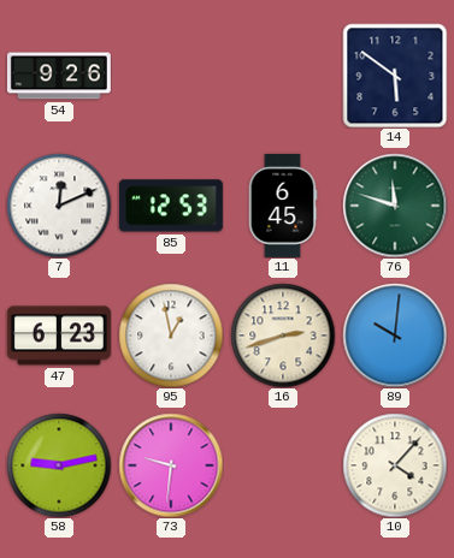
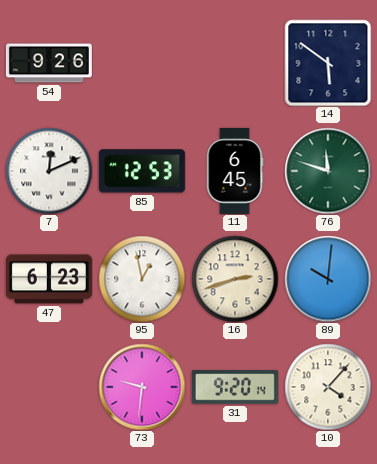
58: 9:13 -> none (59, 465)
31: none -> 9:20 (235, 387)
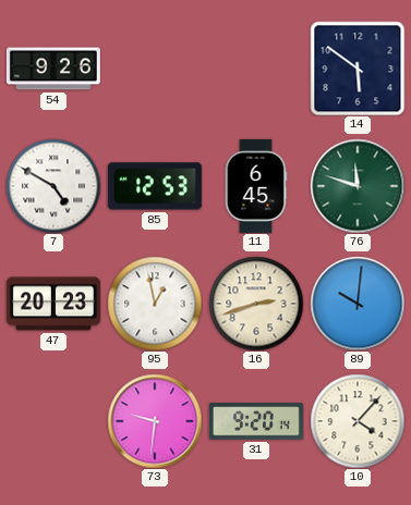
7: 12:11 -> 4:50 (53, 186)
47: 6:23 -> 20:23 (53, 304)
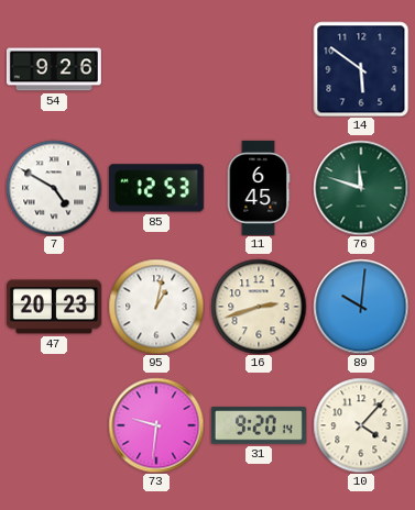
95: 12:58 -> 1:02 (156, 307)
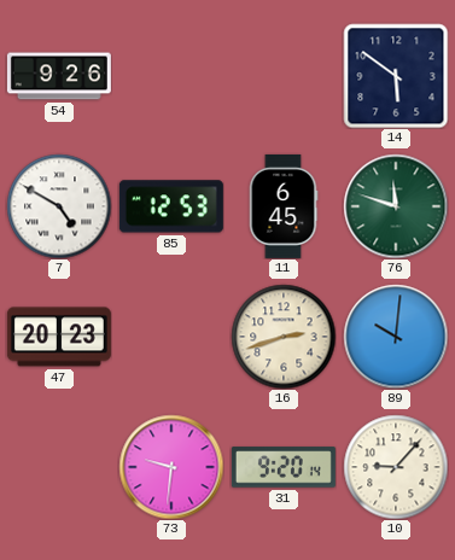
95: 1:02 -> none (156, 307)
10: 4:07 -> 9:07 (396, 467)
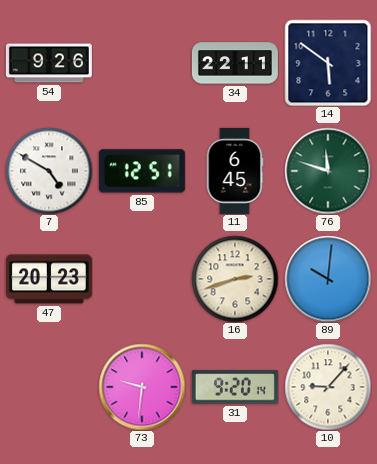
34: none -> 22:11 (235, 63)
85: 12:53 -> 12:51 (142, 171)
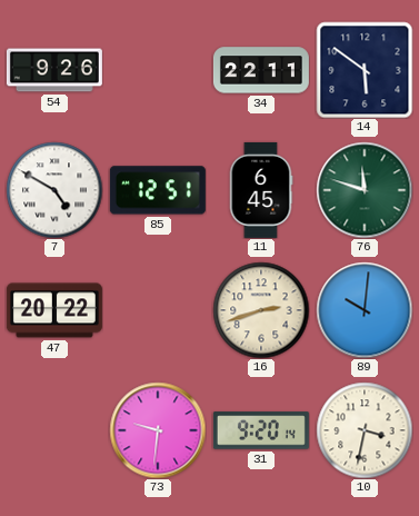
47: 20:23 -> 20:22 (54, 310)
10: 9:07 -> 3:32 (365, 430)
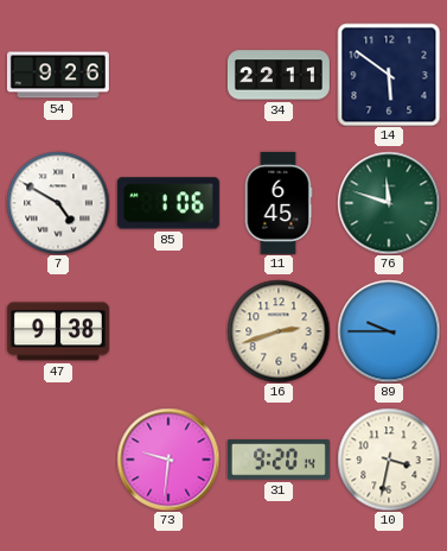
85: 12:51 -> 1:06 (168, 203)
47: 20:22 -> 9:38 (58, 331)
89: 10:01 -> 9:45 (389, 331)
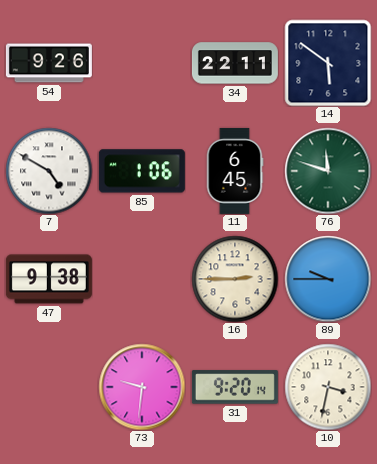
16: 2:42 -> 2:45 (235, 279)
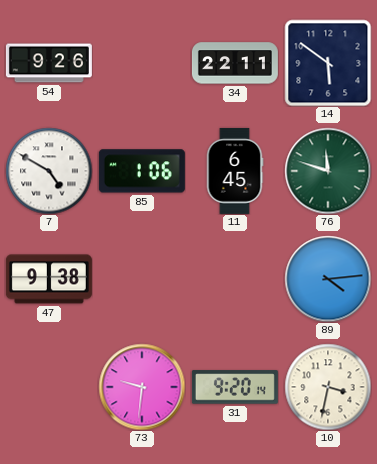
16: 2:45 -> none (235, 279)
89: 9:45 -> 4:14 (328, 279)
